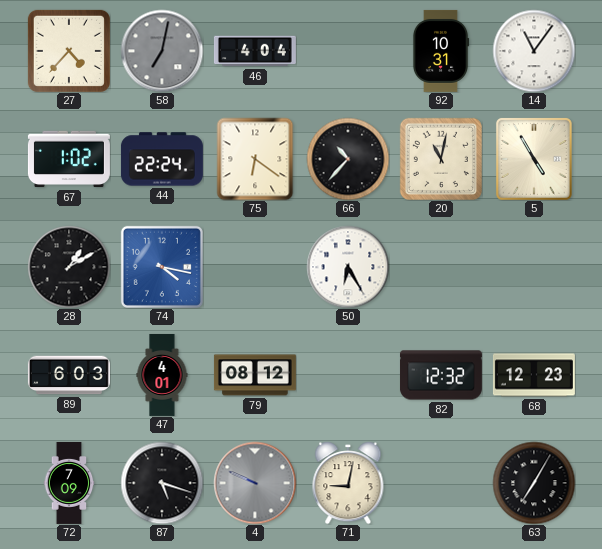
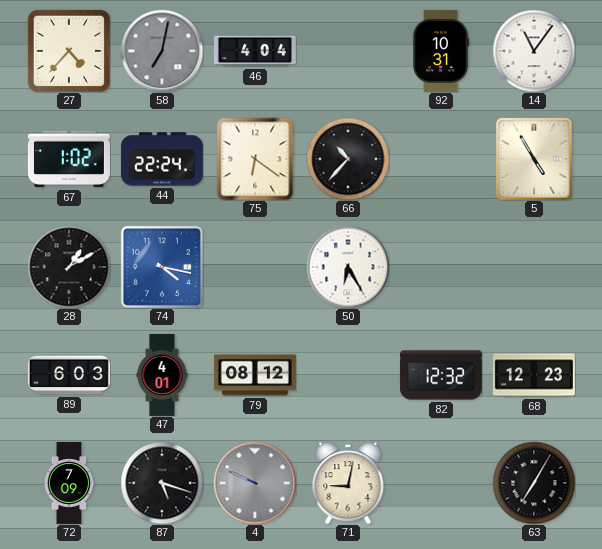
20: 11:02 -> none (441, 159)
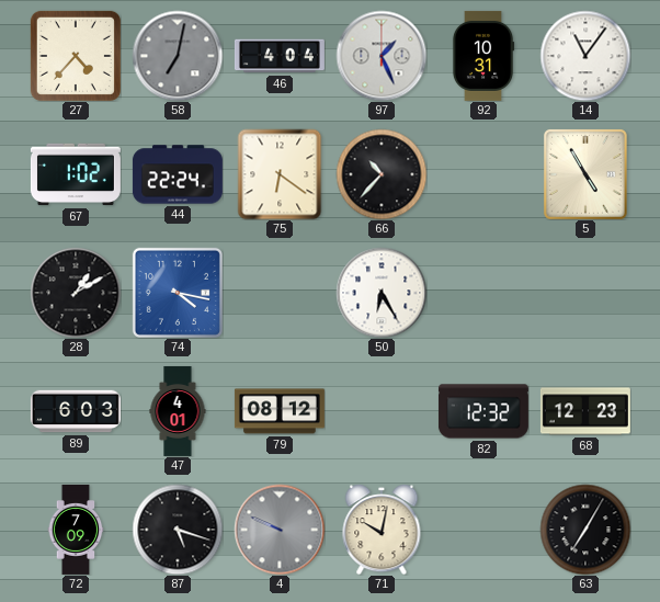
97: none -> 1:26 (382, 56)
71: 9:02 -> 10:02 (382, 530)
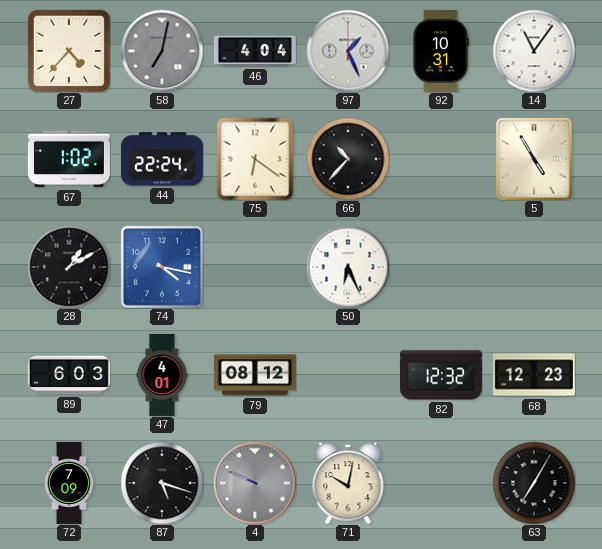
50: 6:25 -> 6:26 (348, 267)
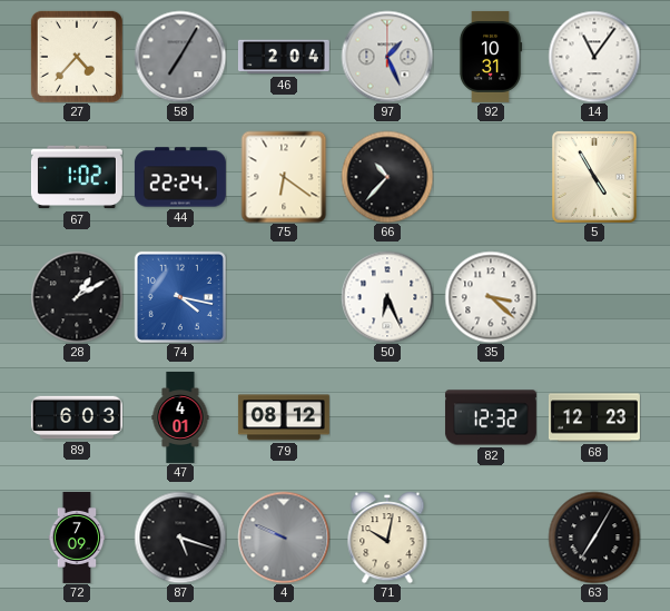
58: 7:02 -> 7:05 (180, 57)
46: 4:04 -> 2:04 (284, 57)
35: none -> 3:22 (491, 297)
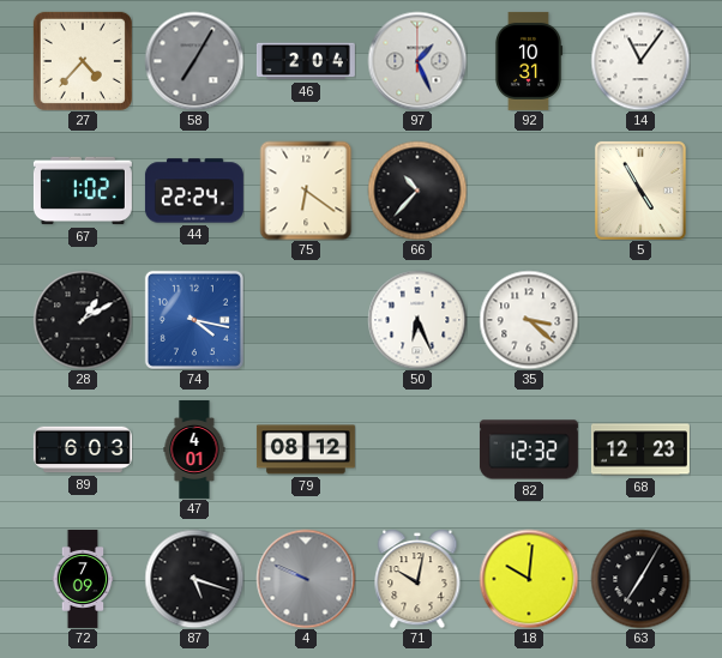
18: none -> 10:01 (529, 579)
